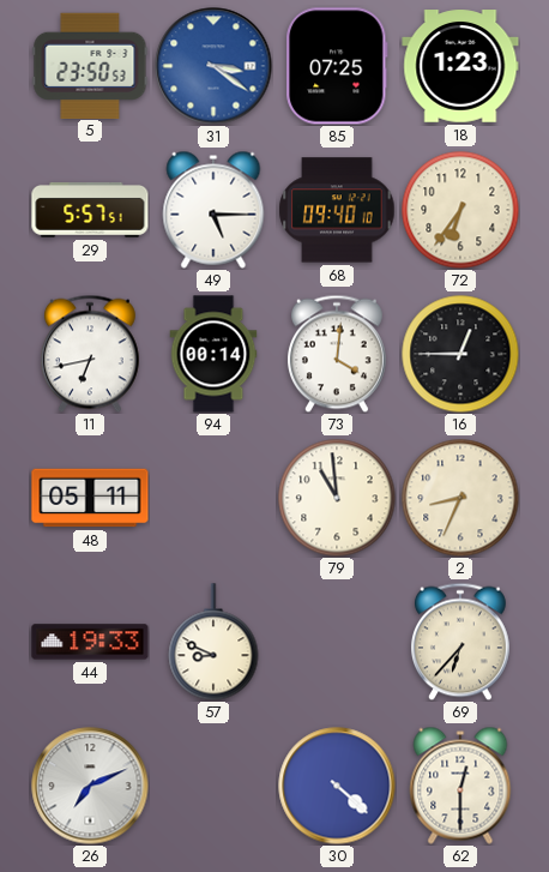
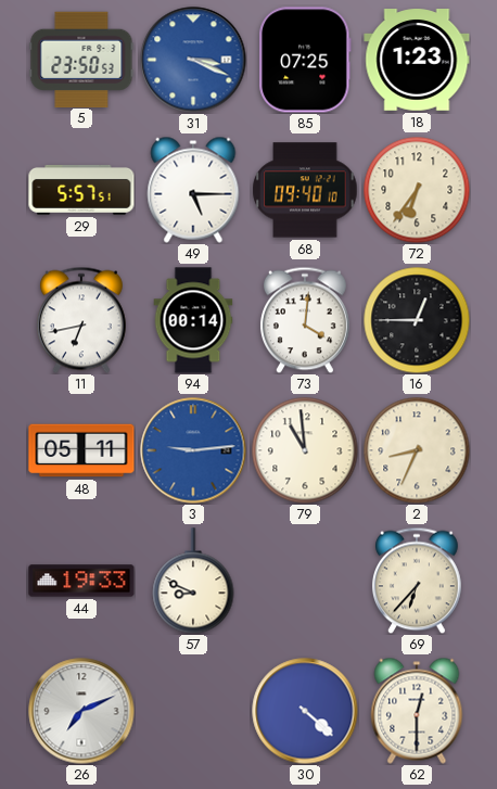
31: 3:21 -> 3:19 (193, 60)
3: none -> 9:14 (193, 450)
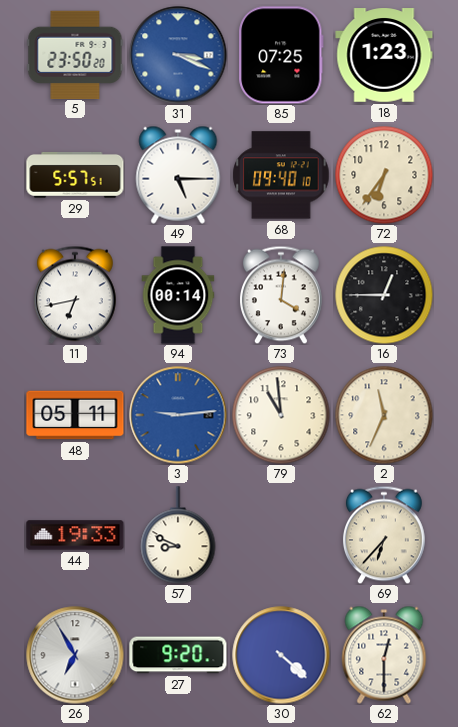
5: 23:50:53 -> 23:50:20 (75, 54)
2: 8:34 -> 11:34 (384, 415)
26: 7:11 -> 6:55 (75, 655)
27: none -> 9:20 (178, 655)
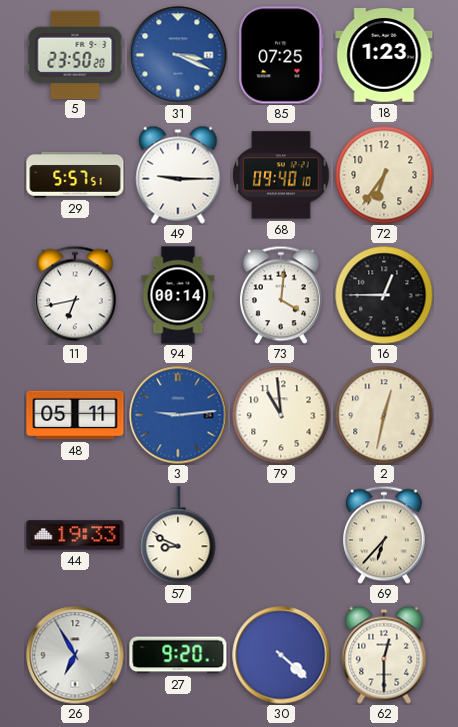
49: 5:15 -> 9:15 (178, 175)
2: 11:34 -> 12:32 (384, 415)
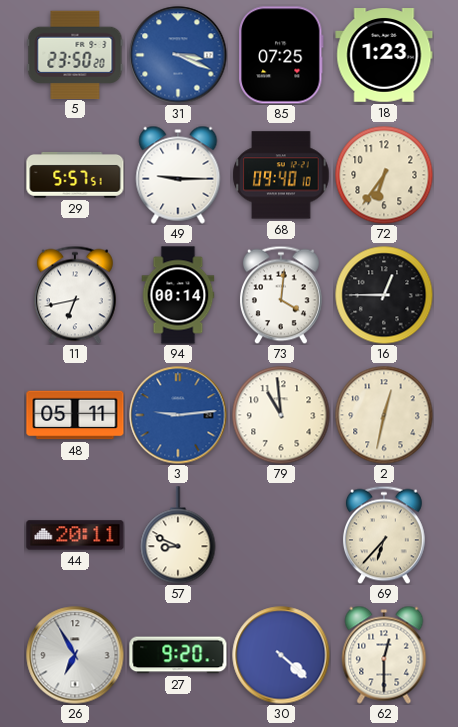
44: 19:33 -> 20:11 (75, 535)
